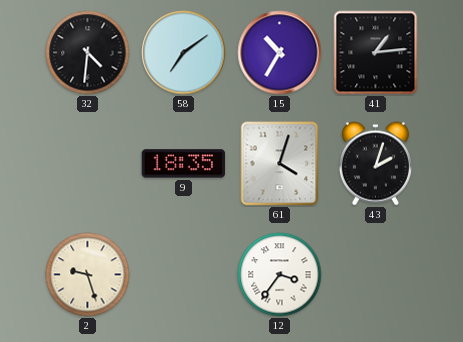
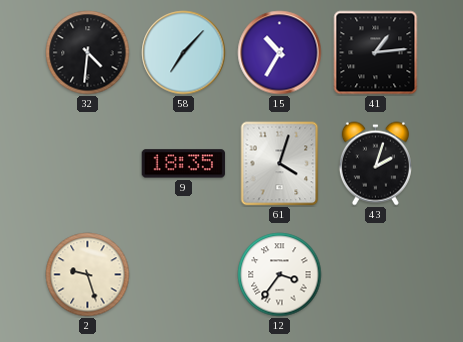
58: 7:09 -> 7:07 (184, 53)
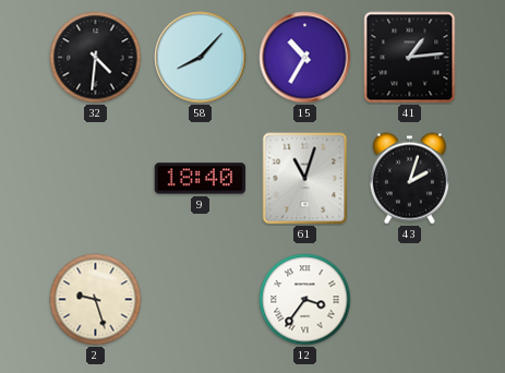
58: 7:07 -> 8:07 (201, 58)
9: 18:35 -> 18:40 (201, 179)
61: 4:03 -> 11:03 (305, 179)
